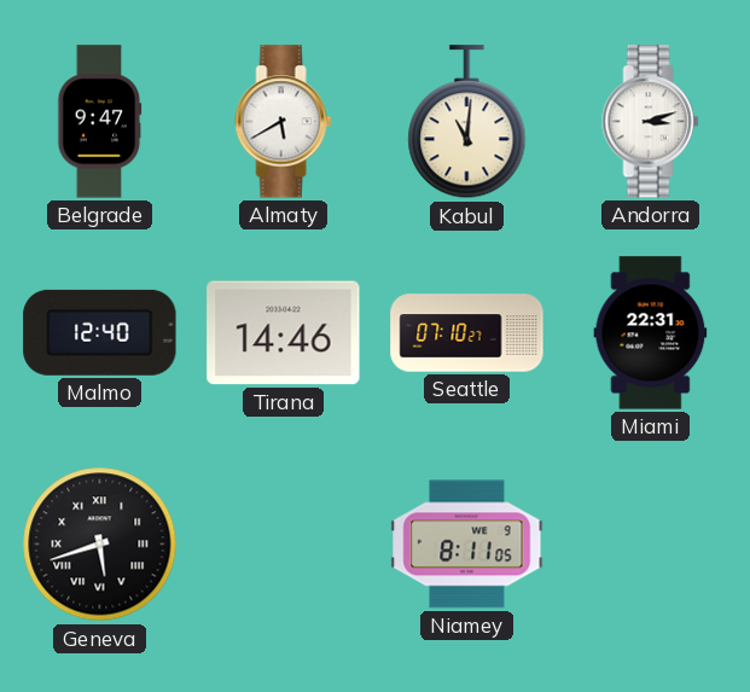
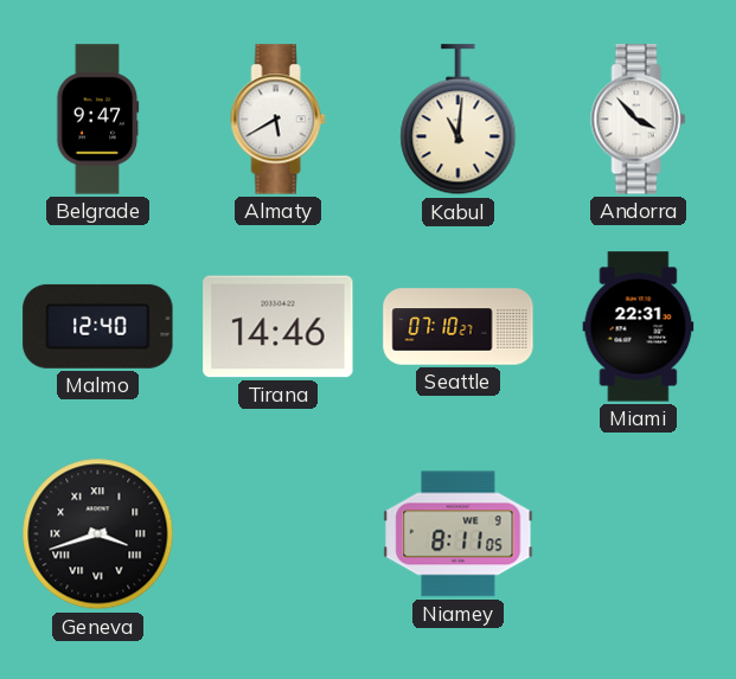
Andorra: 3:12 -> 3:53 (639, 120)
Geneva: 5:42 -> 3:42 (98, 534)
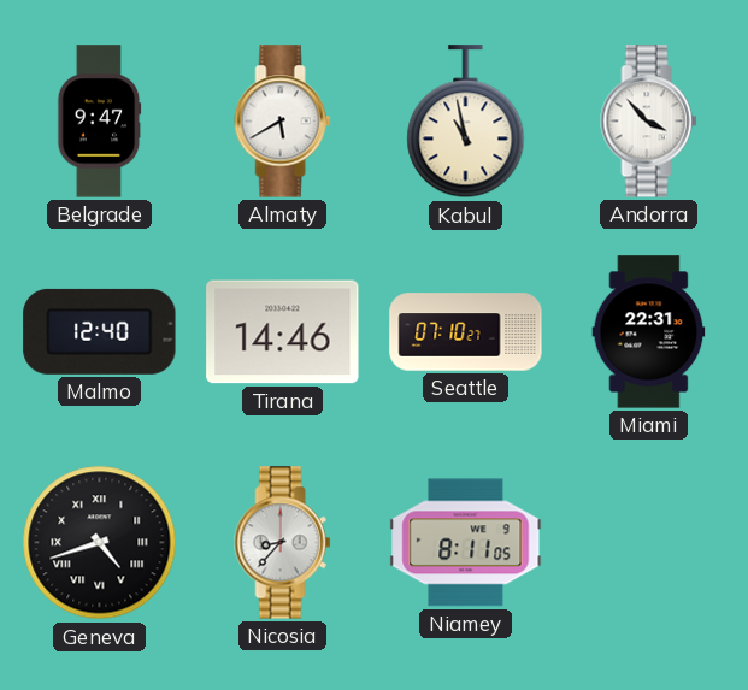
Kabul: 11:01 -> 10:58 (466, 122)
Geneva: 3:42 -> 4:42 (100, 543)
Nicosia: none -> 8:37 (283, 543)
